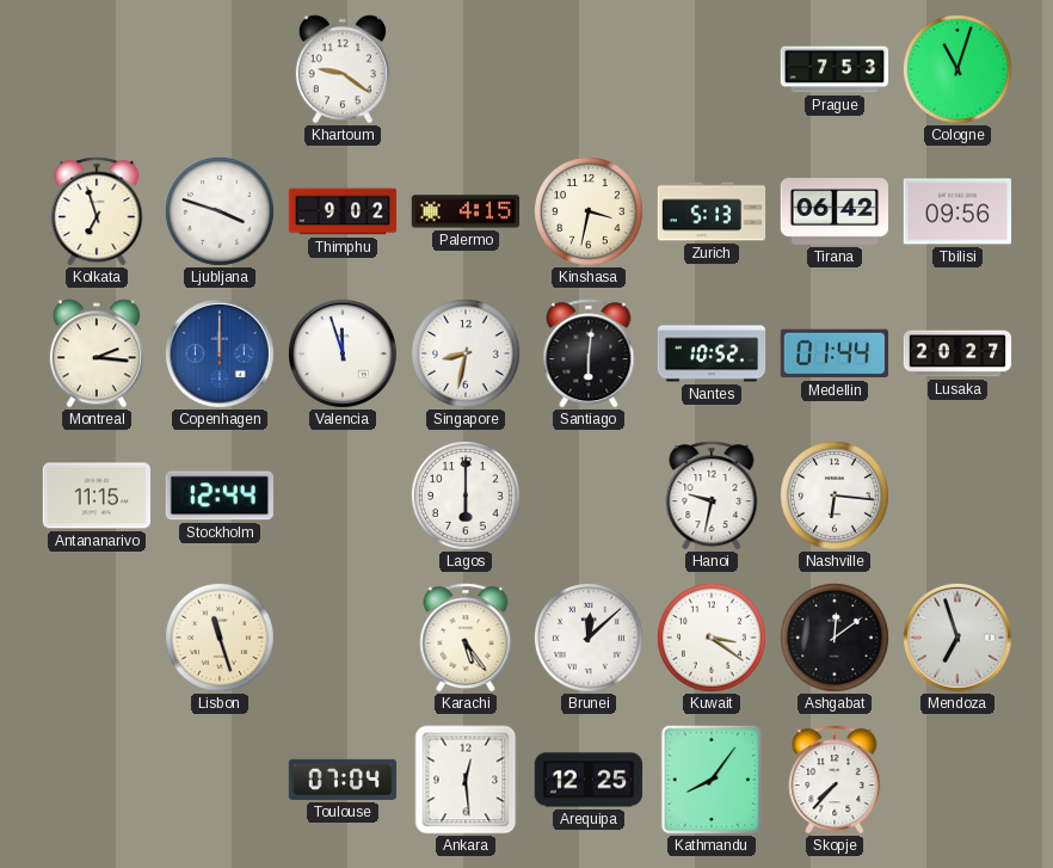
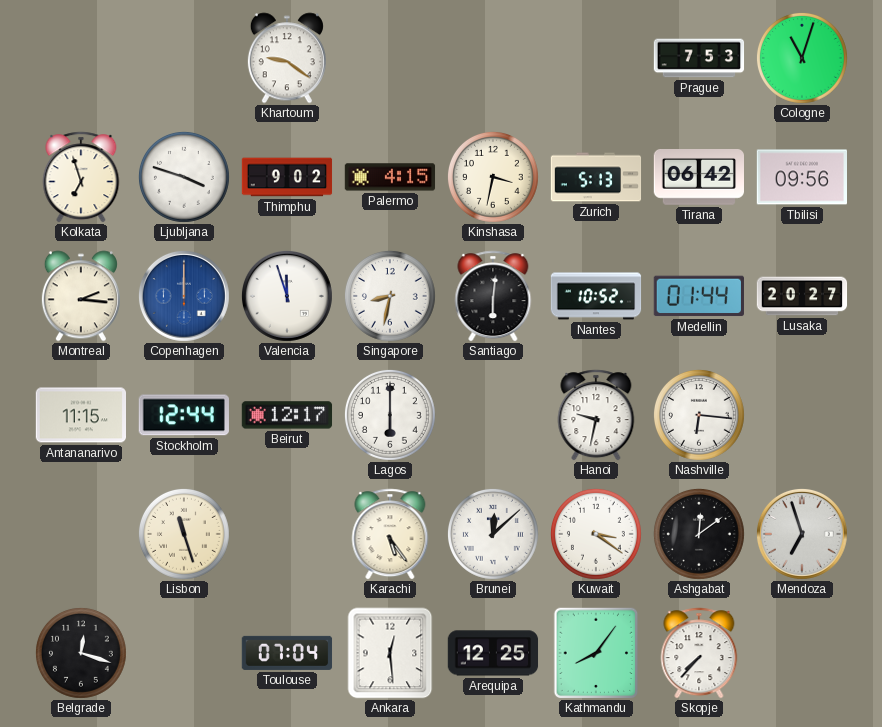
Beirut: none -> 12:17 (287, 415)
Belgrade: none -> 12:18 (81, 653)
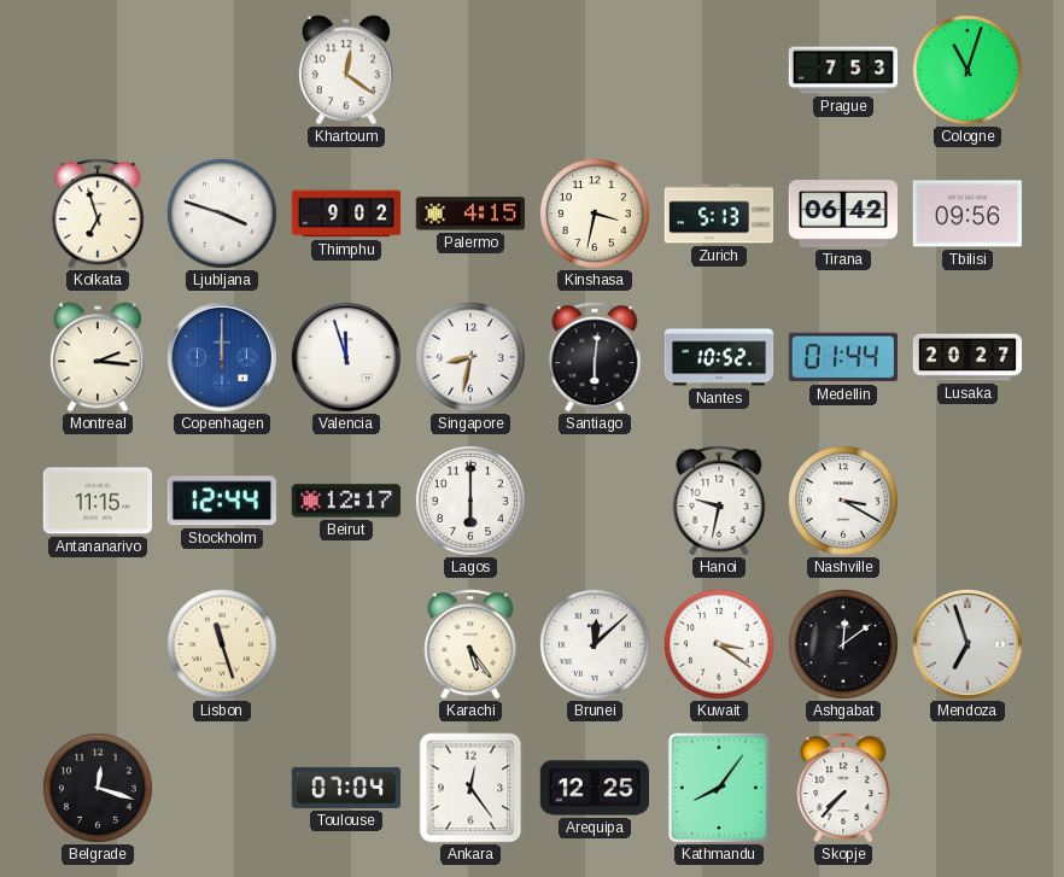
Khartoum: 9:21 -> 12:21 (346, 70)
Nashville: 6:16 -> 3:20 (843, 501)
Ankara: 12:29 -> 12:24 (470, 788)
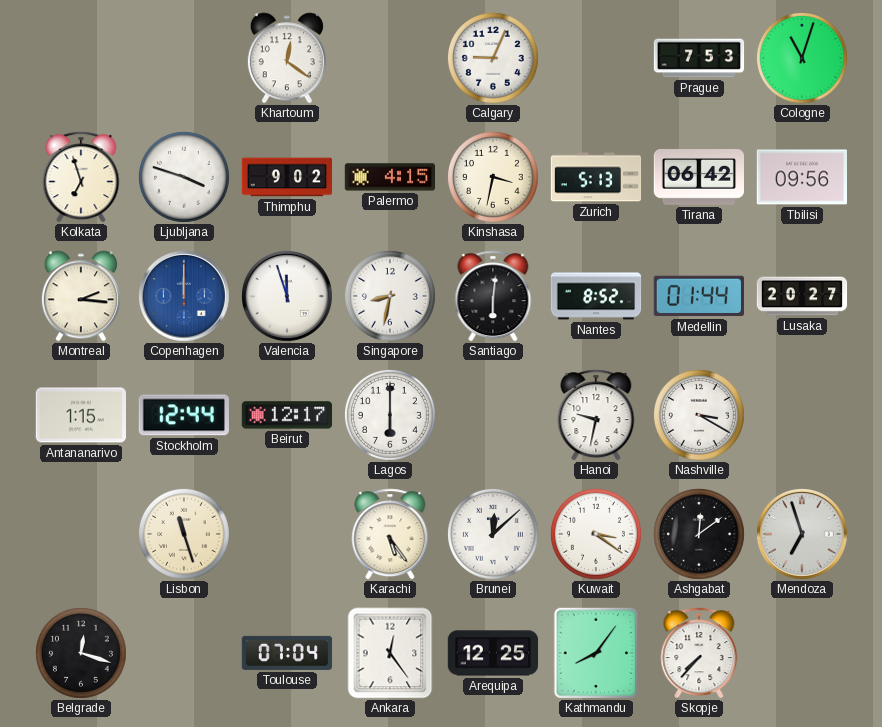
Calgary: none -> 9:04 (493, 58)
Nantes: 10:52 -> 8:52 (596, 296)
Antananarivo: 11:15 -> 1:15 (80, 415)
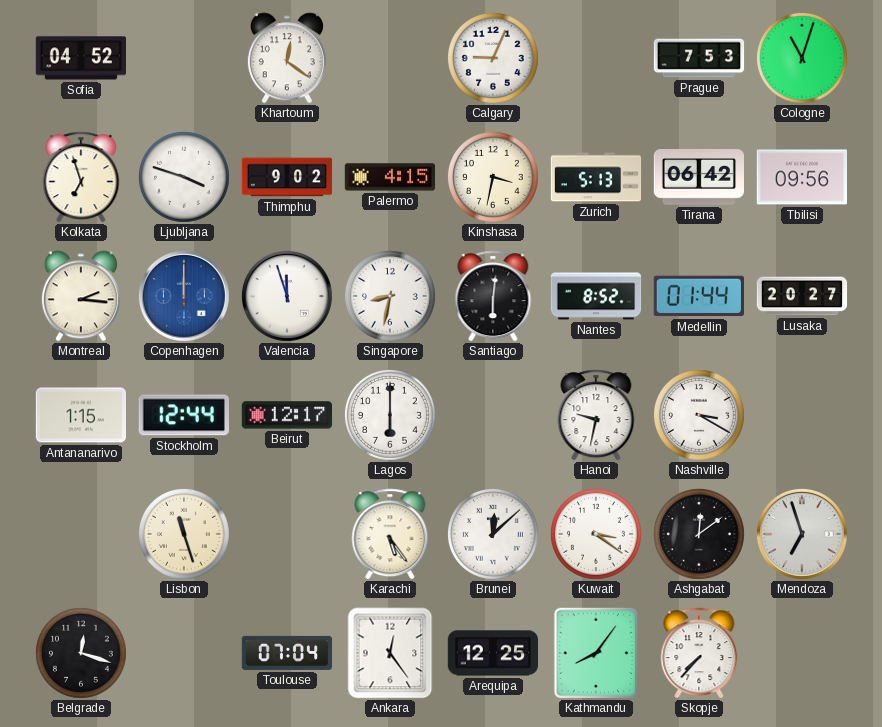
Sofia: none -> 04:52 (80, 58)
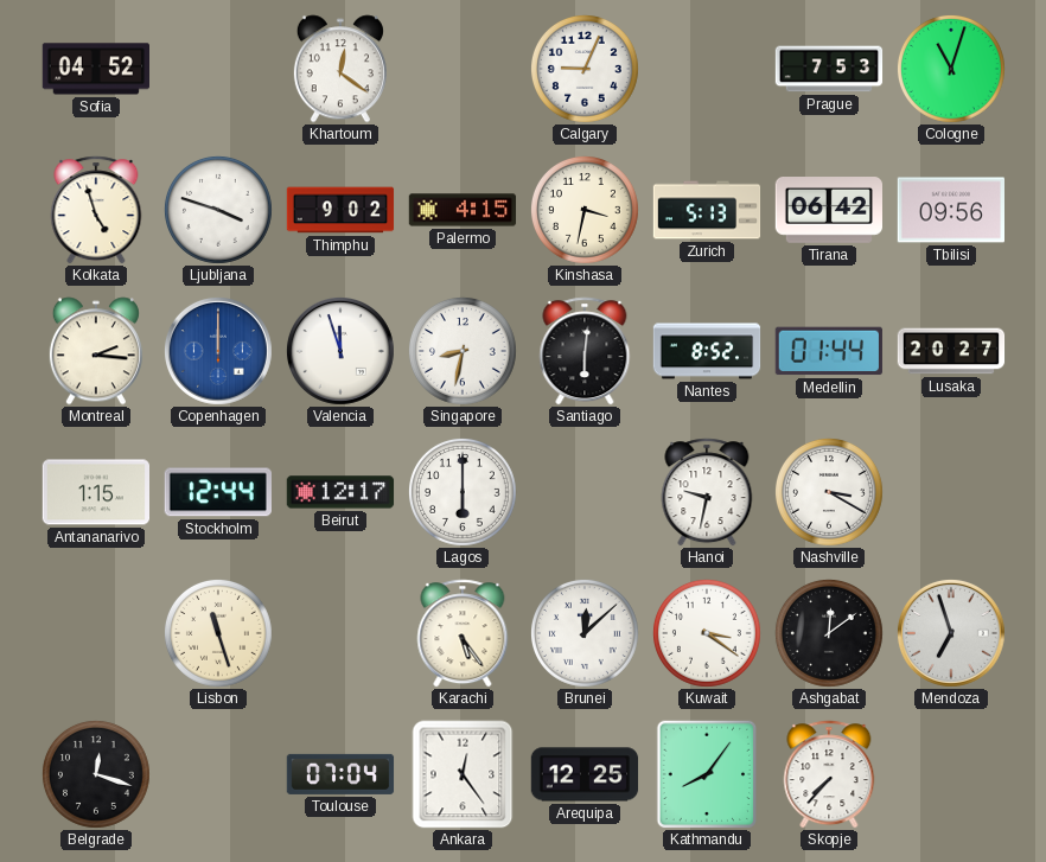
Kolkata: 6:57 -> 4:57 (96, 210)
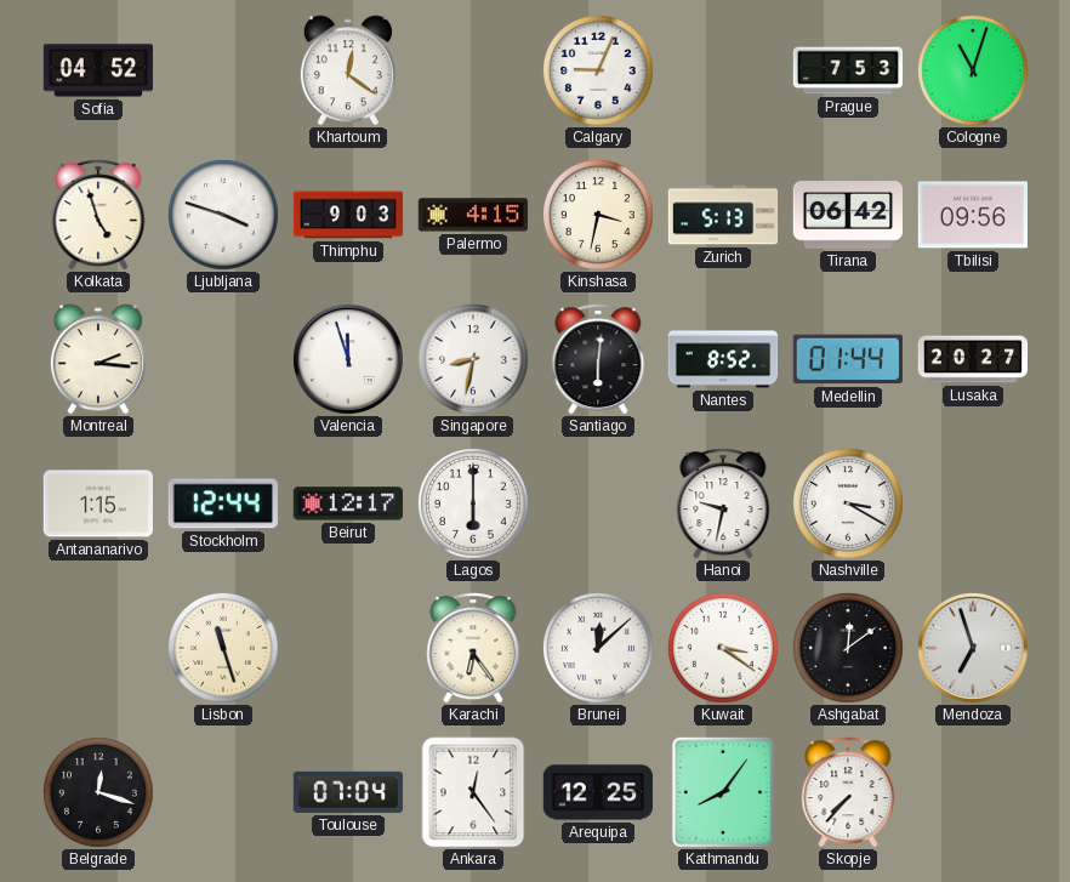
Thimphu: 9:02 -> 9:03 (348, 215)
Copenhagen: 12:00 -> none (218, 351)
Karachi: 5:24 -> 6:24 (473, 648)
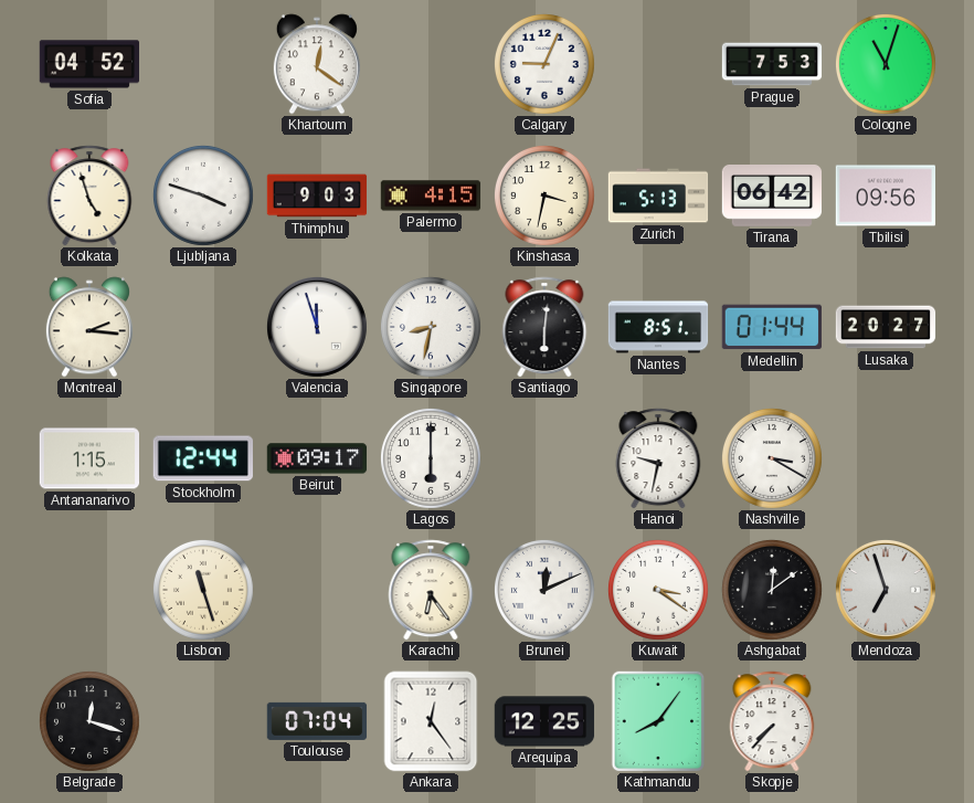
Nantes: 8:52 -> 8:51 (658, 327)
Beirut: 12:17 -> 09:17 (317, 458)
Brunei: 12:08 -> 12:11 (544, 590)
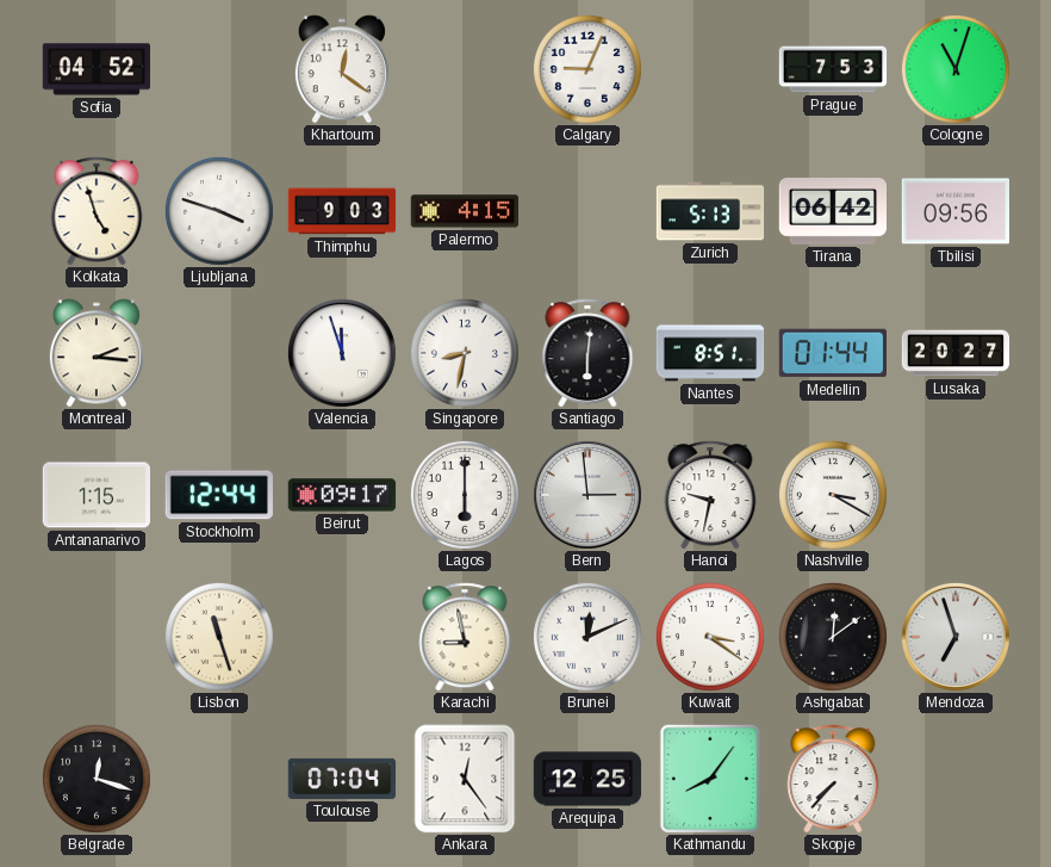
Kinshasa: 3:32 -> none (544, 196)
Bern: none -> 2:59 (587, 495)
Karachi: 6:24 -> 8:58 (465, 637)
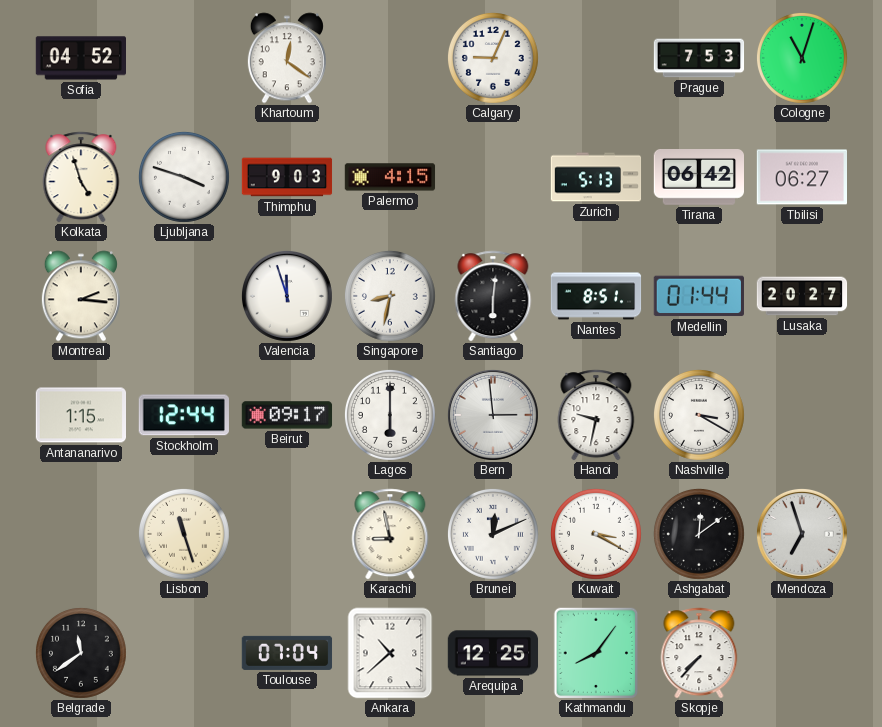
Tbilisi: 09:56 -> 06:27 (802, 177)
Kuwait: 3:21 -> 3:20 (596, 534)
Belgrade: 12:18 -> 11:39 (81, 653)
Ankara: 12:24 -> 10:38 (390, 653)
